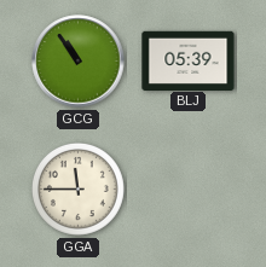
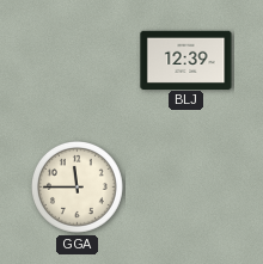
GCG: 10:54 -> none (79, 62)
BLJ: 05:39 -> 12:39 (186, 60)
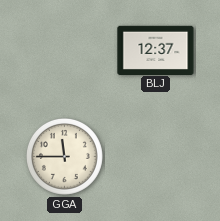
BLJ: 12:39 -> 12:37 (156, 50)
